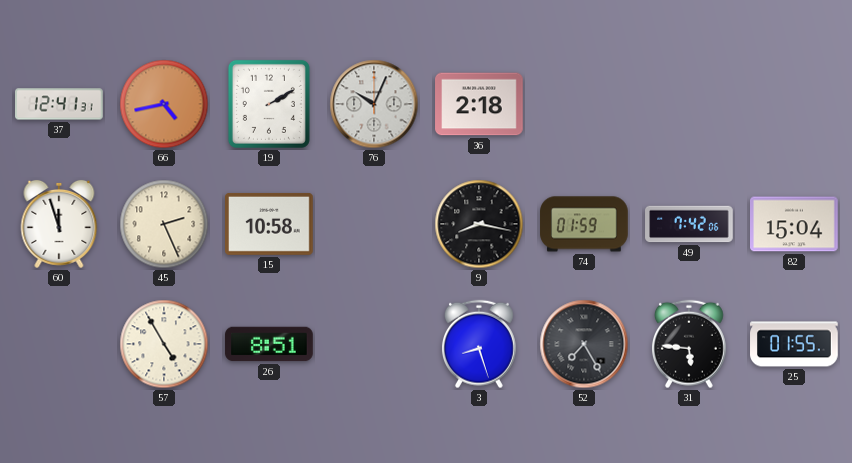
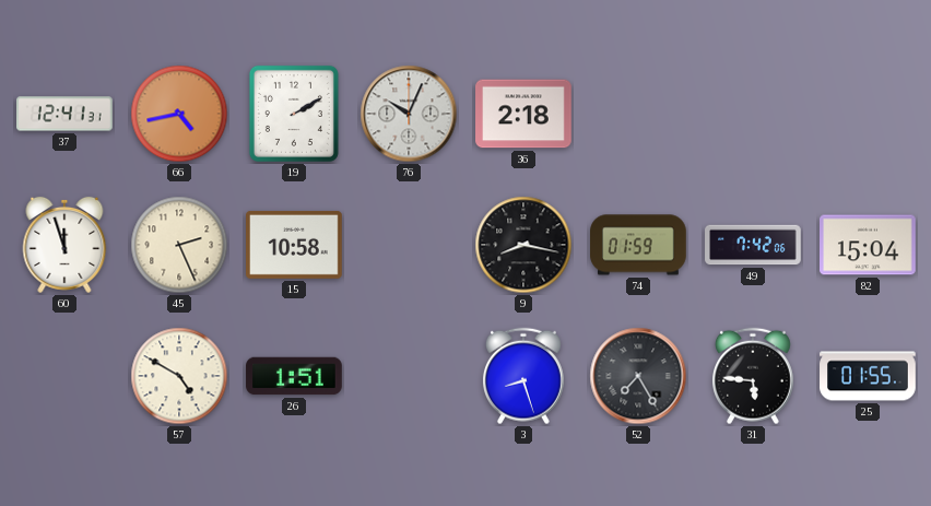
57: 4:55 -> 4:50 (179, 376)
26: 8:51 -> 1:51 (294, 376)
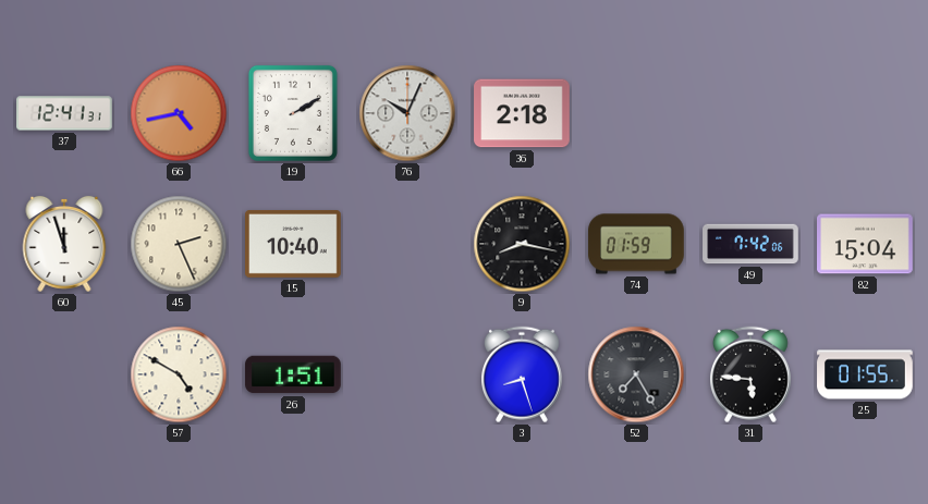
15: 10:58 -> 10:40 (294, 244)
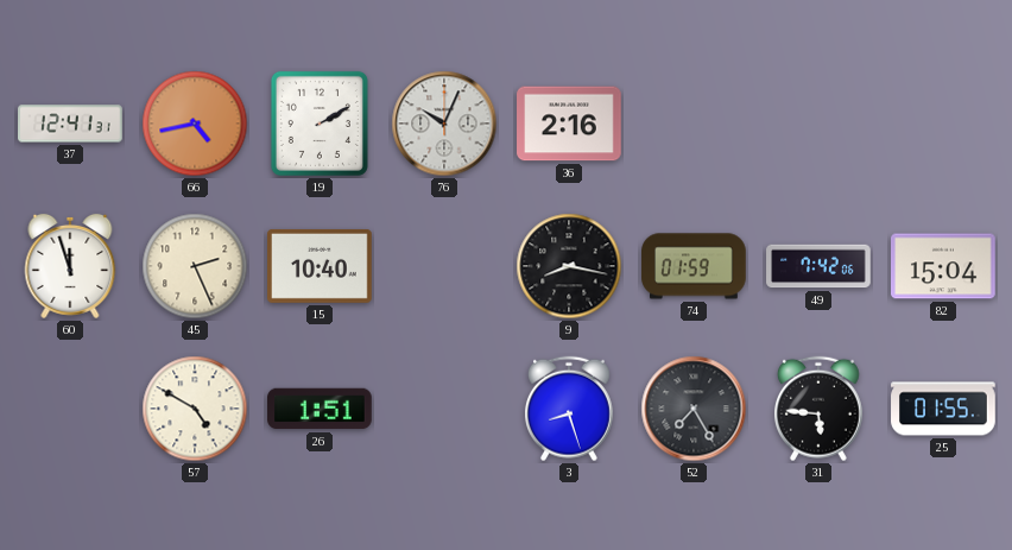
36: 2:18 -> 2:16 (569, 124)
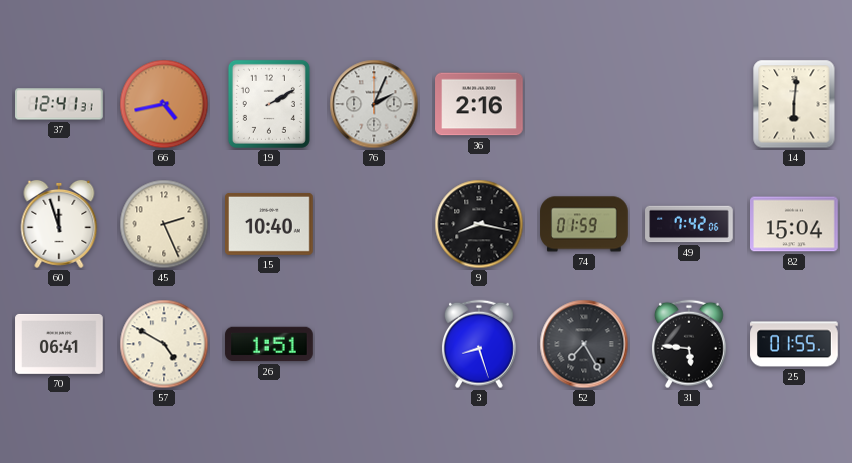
76: 10:04 -> 2:04 (374, 104)
14: none -> 6:01 (794, 104)
70: none -> 06:41 (59, 344)
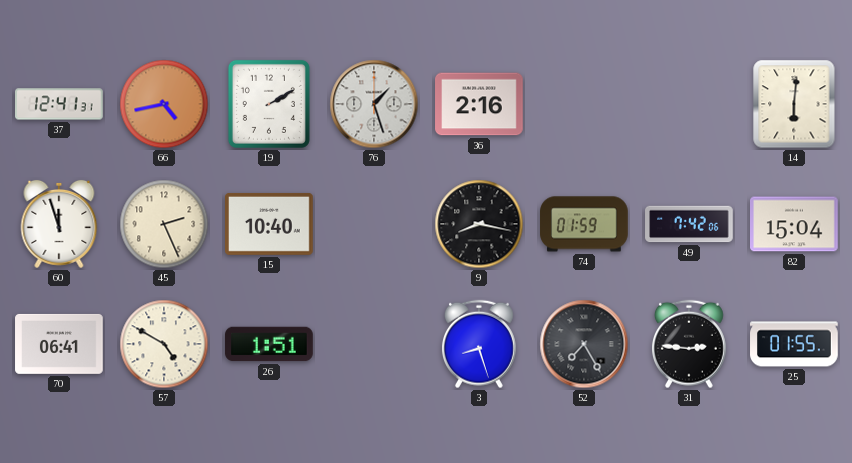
76: 2:04 -> 1:27 (374, 104)
31: 5:46 -> 2:46 (689, 344)
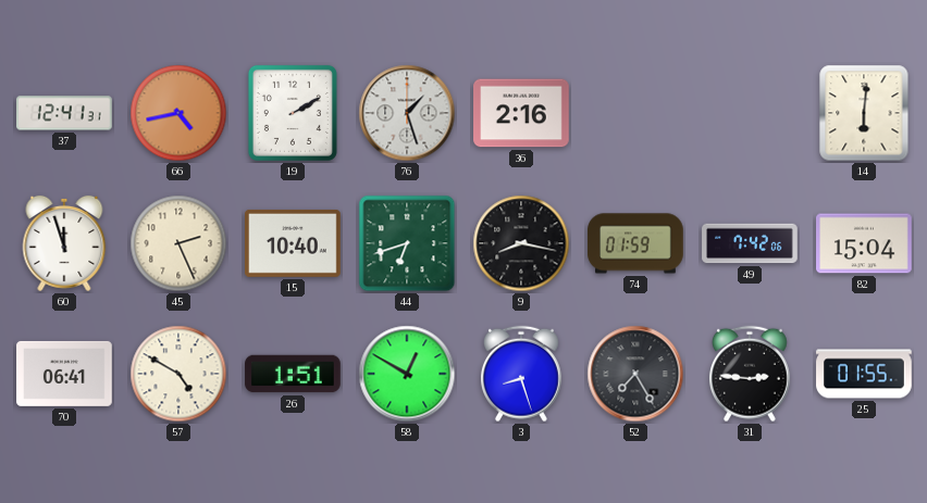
44: none -> 6:42 (407, 243)
58: none -> 12:50 (407, 374)
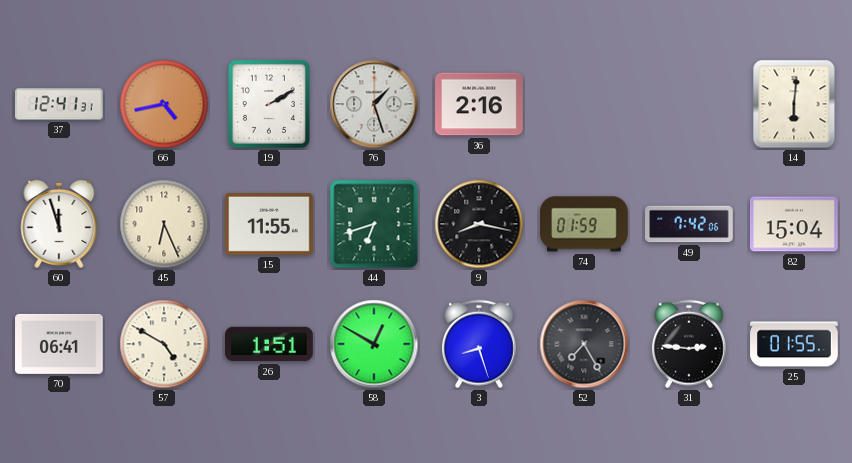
45: 2:26 -> 6:26 (164, 224)
15: 10:40 -> 11:55 (270, 224)
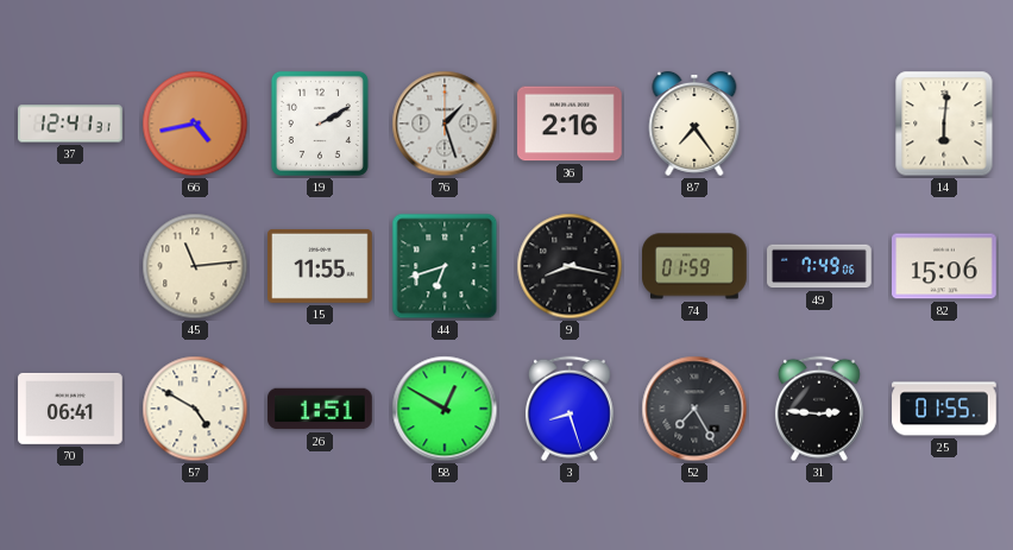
87: none -> 7:24 (694, 124)
60: 11:57 -> none (59, 224)
45: 6:26 -> 11:14 (195, 266)
49: 7:42 -> 7:49 (819, 266)
82: 15:04 -> 15:06 (945, 266)
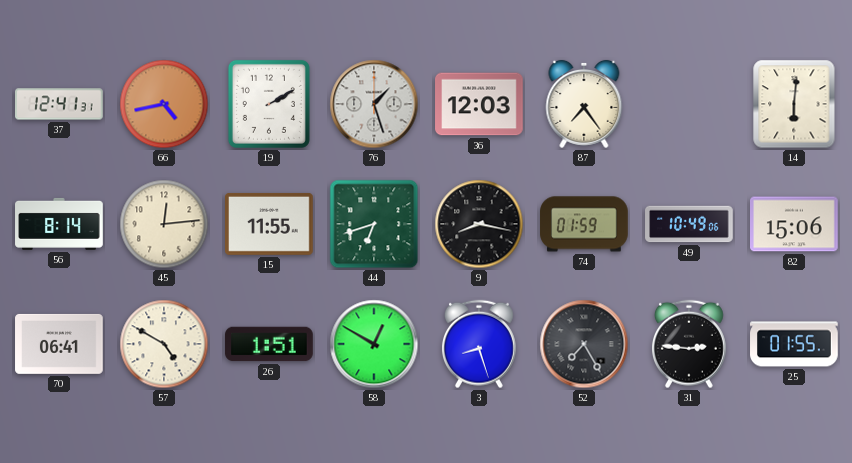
36: 2:16 -> 12:03 (479, 104)
56: none -> 8:14 (59, 224)
45: 11:14 -> 12:14 (164, 224)
49: 7:49 -> 10:49 (689, 224)
